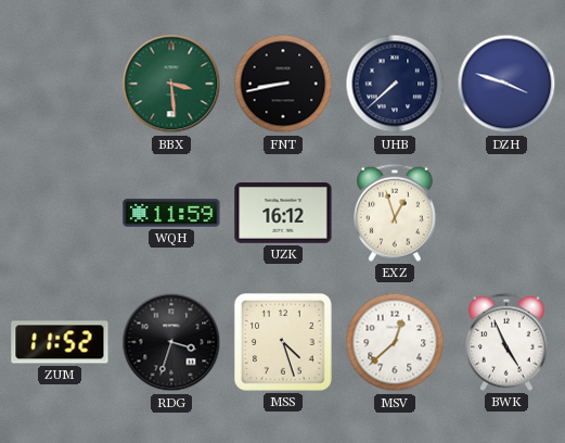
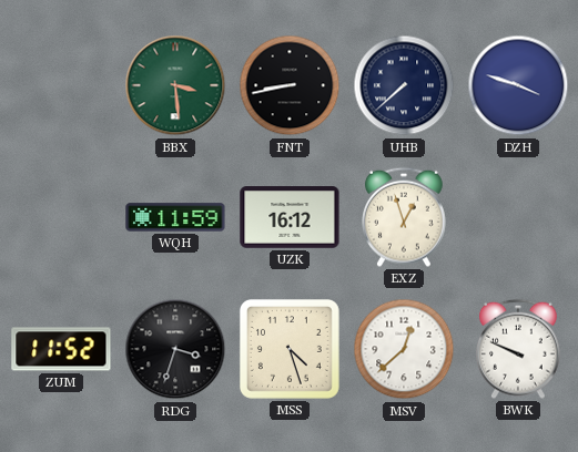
BWK: 4:56 -> 9:49 (519, 349)
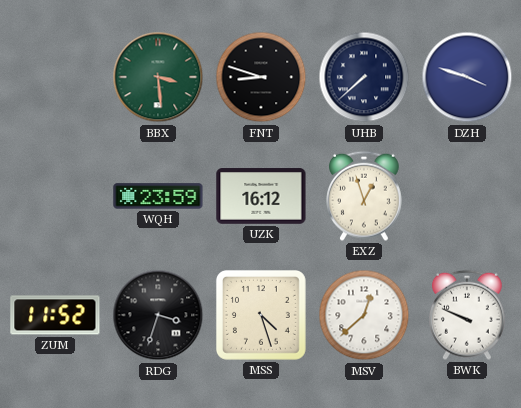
FNT: 8:43 -> 8:48 (261, 77)
WQH: 11:59 -> 23:59 (158, 196)
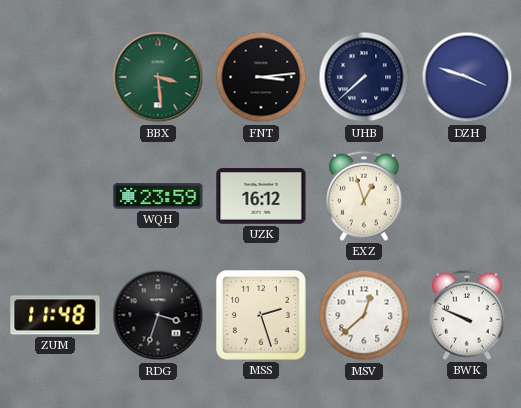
FNT: 8:48 -> 3:14 (261, 77)
ZUM: 11:52 -> 11:48 (55, 315)
MSS: 4:27 -> 2:27 (261, 315)
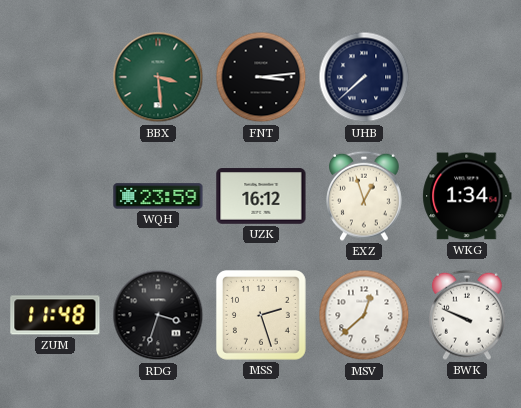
DZH: 3:48 -> none (467, 77)
WKG: none -> 1:34 (467, 196)
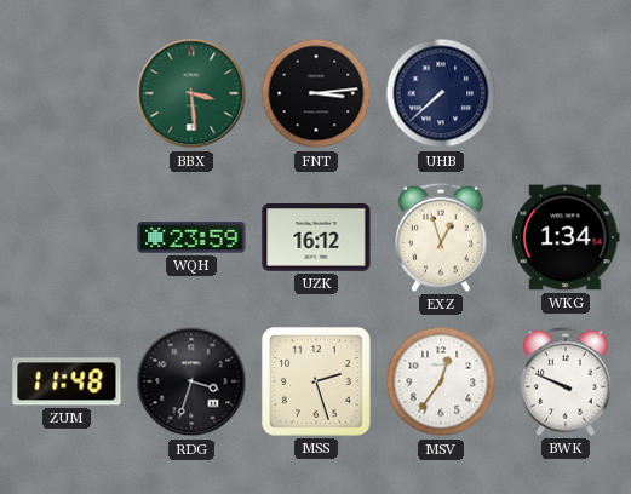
MSV: 12:38 -> 12:36 (441, 381)
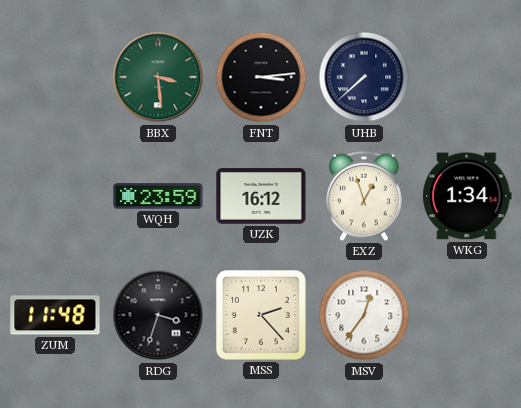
MSS: 2:27 -> 2:23 (261, 315)
BWK: 9:49 -> none (567, 381)
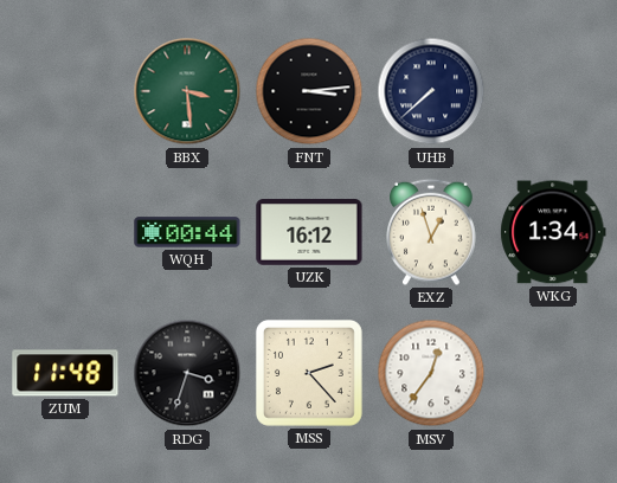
WQH: 23:59 -> 00:44 (187, 232)
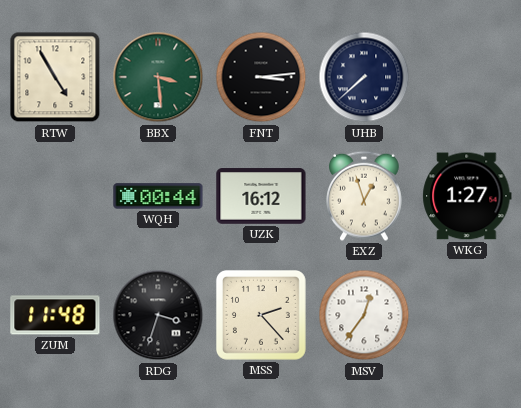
RTW: none -> 4:55 (55, 77)
WKG: 1:34 -> 1:27 (467, 196)
